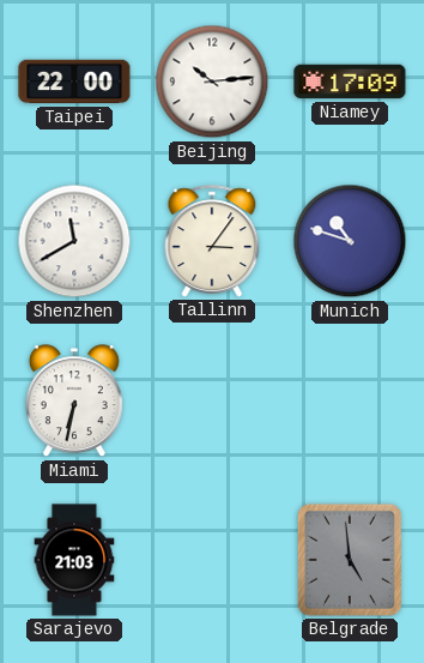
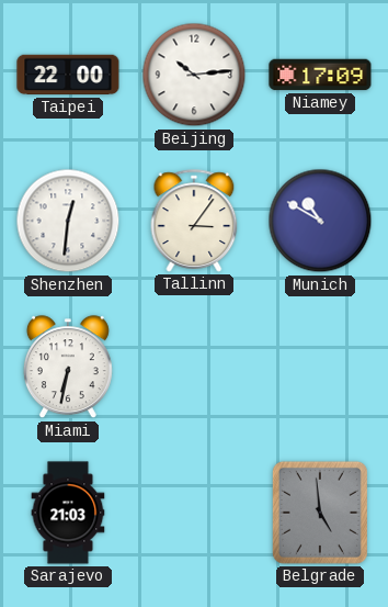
Shenzhen: 11:40 -> 12:31 (68, 221)
Munich: 10:48 -> 10:50 (320, 221)
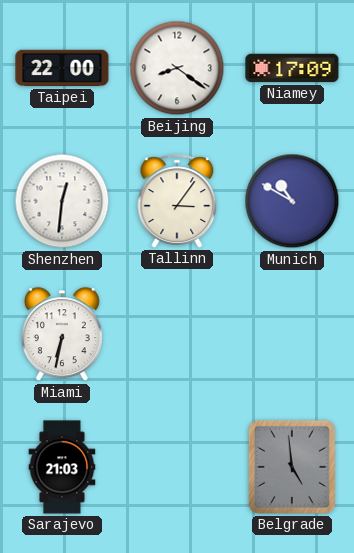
Beijing: 10:14 -> 8:21 (177, 68)
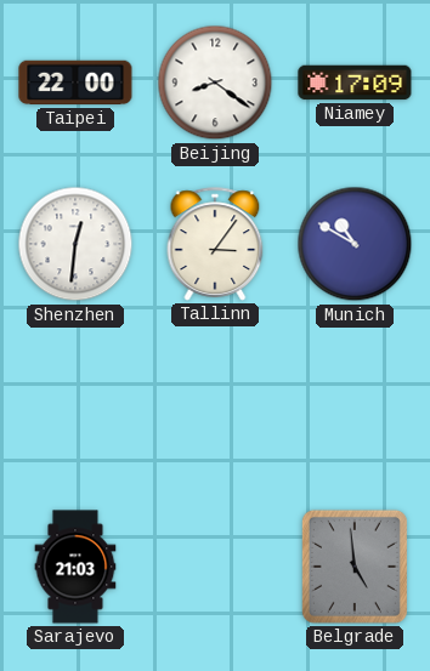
Miami: 6:32 -> none (62, 335)
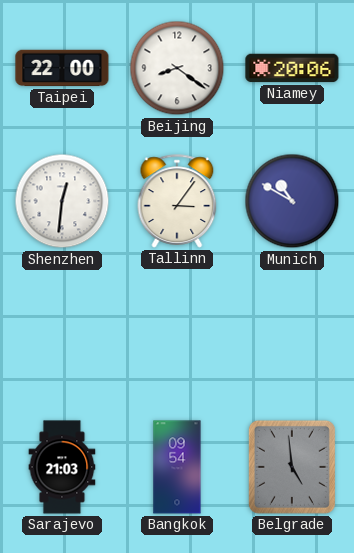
Niamey: 17:09 -> 20:06 (292, 68)
Bangkok: none -> 09:54 (177, 467)
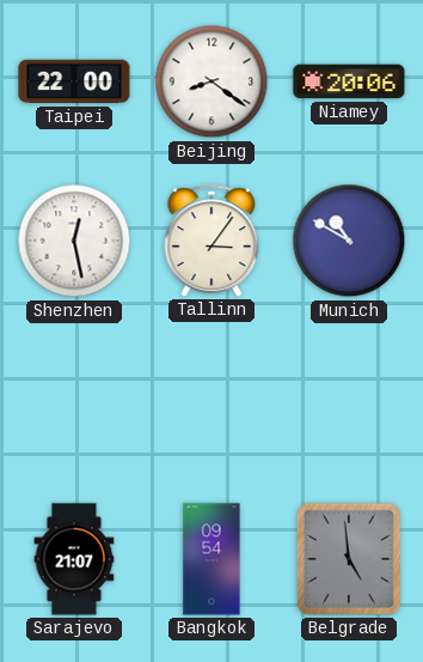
Shenzhen: 12:31 -> 12:28 (74, 241)
Sarajevo: 21:03 -> 21:07 (74, 559)
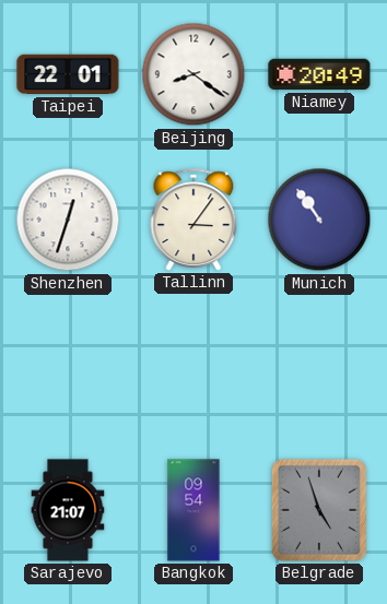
Taipei: 22:00 -> 22:01 (68, 74)
Niamey: 20:06 -> 20:49 (319, 74)
Shenzhen: 12:28 -> 12:33 (68, 220)
Munich: 10:50 -> 10:54 (319, 220)
Belgrade: 4:59 -> 4:57 (319, 510)
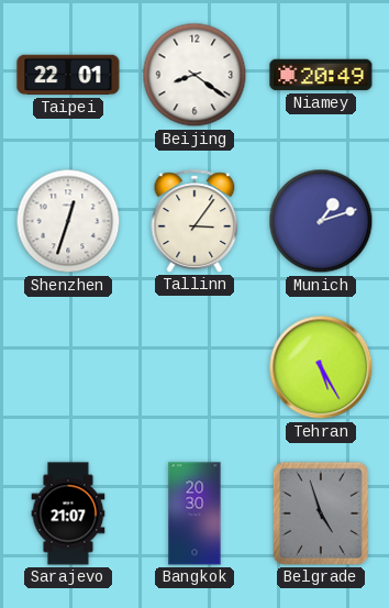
Munich: 10:54 -> 1:12 (321, 221)
Tehran: none -> 5:25 (321, 367)
Bangkok: 09:54 -> 20:30 (194, 513)
